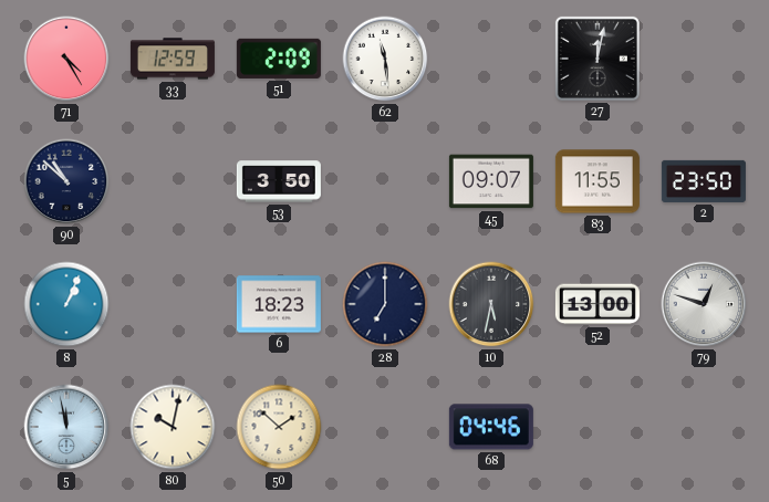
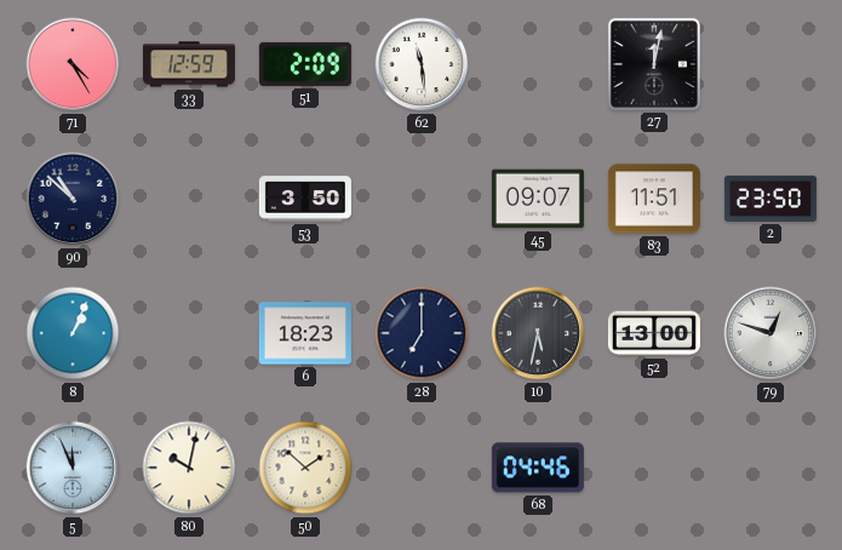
83: 11:55 -> 11:51 (654, 199)
5: 11:58 -> 11:56 (73, 468)
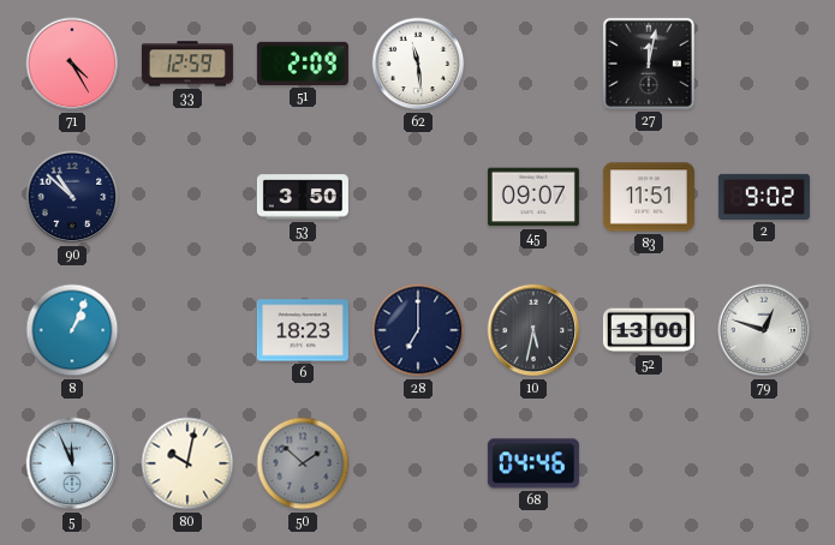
2: 23:50 -> 9:02 (764, 197)
50 dial: cream -> grey (303, 463)
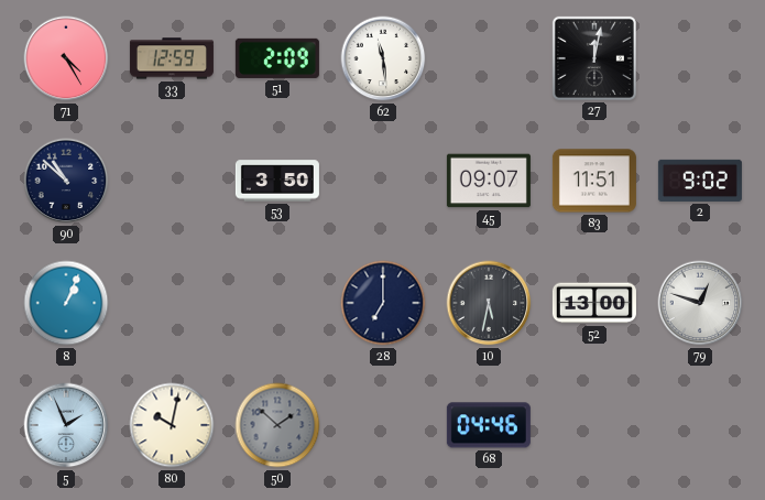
6: 18:23 -> none (303, 330)
5: 11:56 -> 1:56 (66, 425)
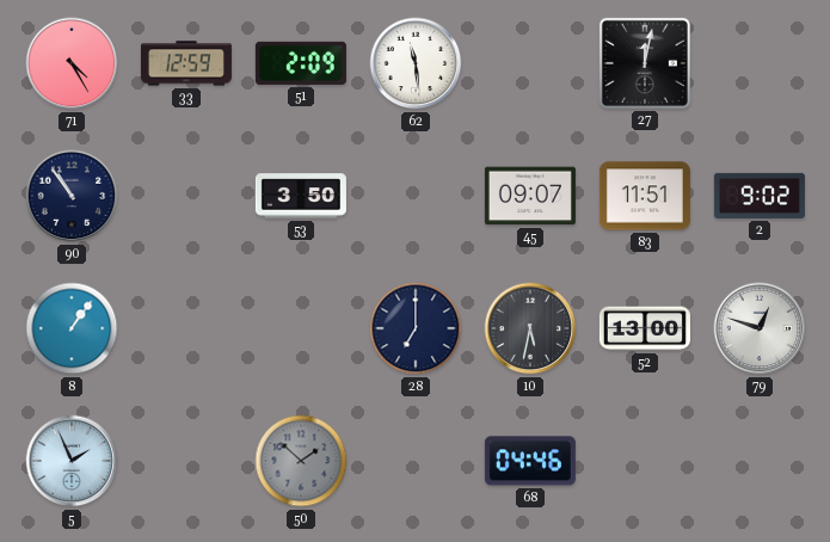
90: 10:52 -> 10:54 (72, 196)
8: 1:04 -> 1:06 (72, 328)
80: 10:02 -> none (172, 425)
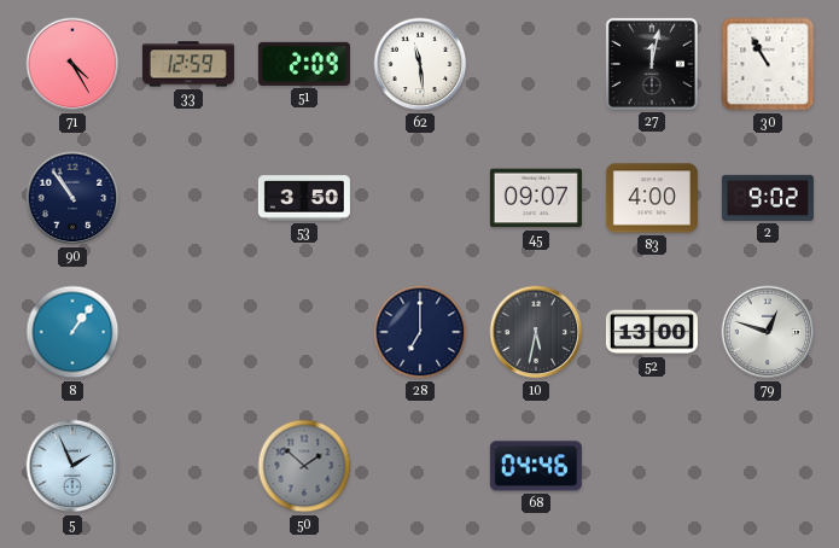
30: none -> 10:55 (768, 64)
83: 11:51 -> 4:00 (652, 198)
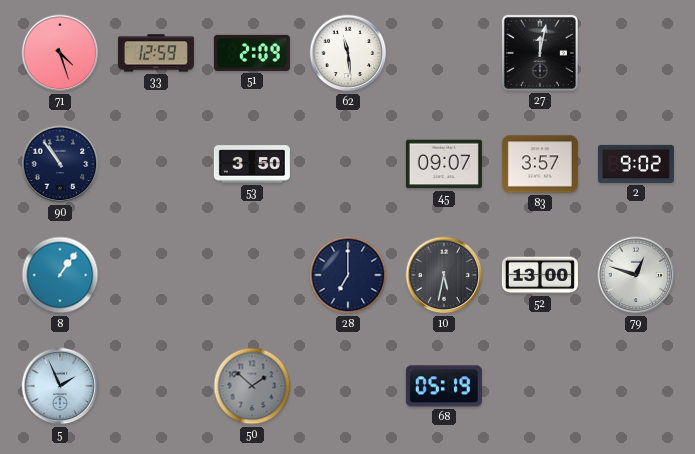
71: 4:25 -> 4:27 (60, 53)
30: 10:55 -> none (768, 64)
83: 4:00 -> 3:57 (540, 164)
68: 04:46 -> 05:19 (444, 386)
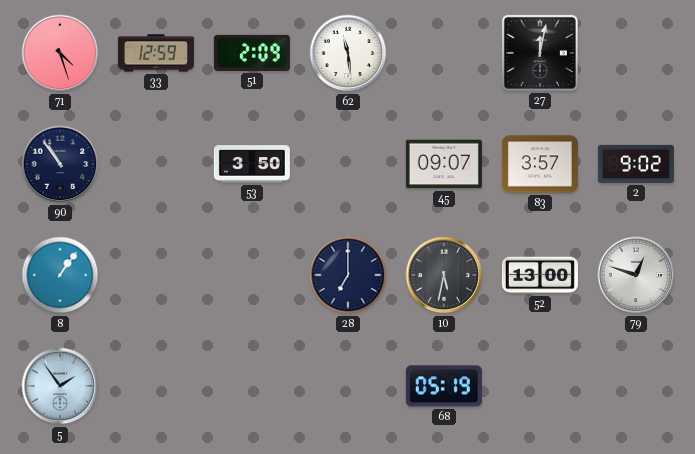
5: 1:56 -> 1:54 (60, 386)
50: 1:52 -> none (252, 386)
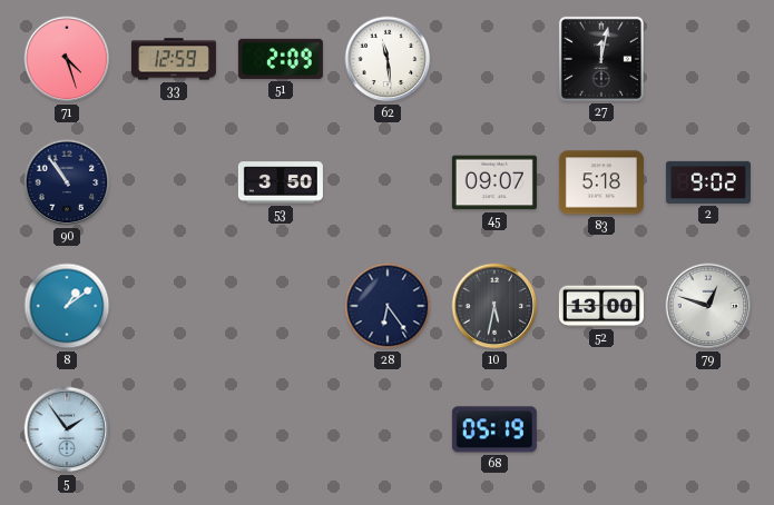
83: 3:57 -> 5:18 (601, 182)
8: 1:06 -> 1:09 (67, 306)
28: 7:00 -> 6:24 (388, 306)
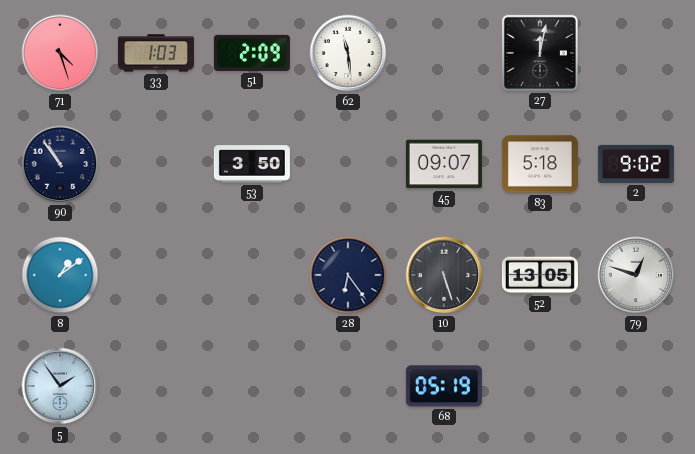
33: 12:59 -> 1:03 (156, 53)
10: 5:32 -> 5:27 (444, 275)
52: 13:00 -> 13:05 (540, 275)
